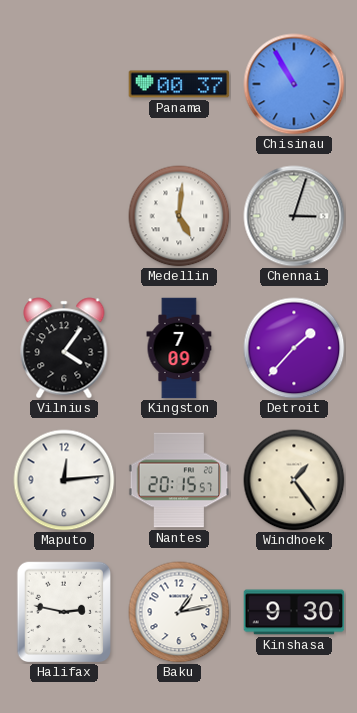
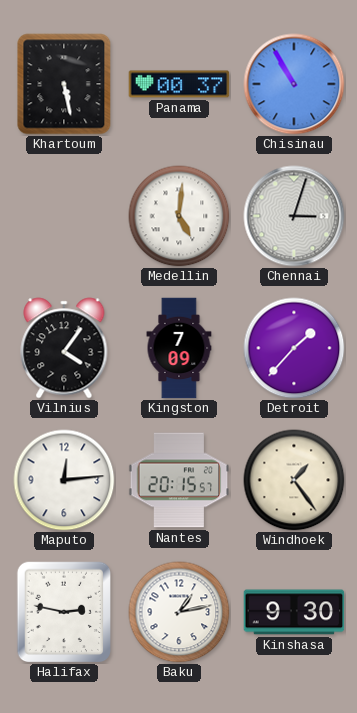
Khartoum: none -> 5:28 (64, 84)
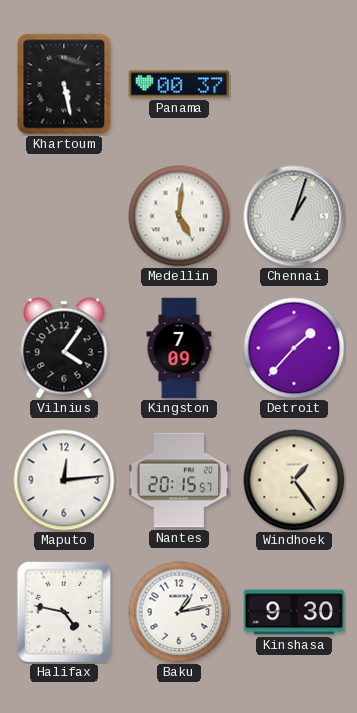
Chisinau: 10:55 -> none (294, 84)
Chennai: 3:03 -> 1:03 (294, 216)
Halifax: 2:47 -> 4:47 (64, 612)
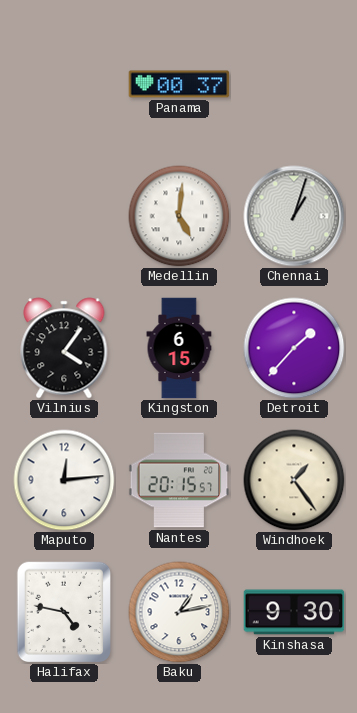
Khartoum: 5:28 -> none (64, 84)
Kingston: 7:09 -> 6:15 (179, 348)
